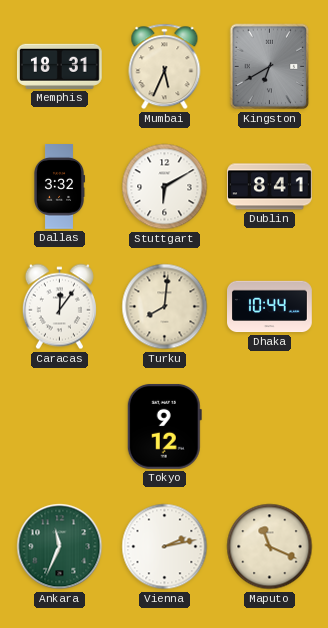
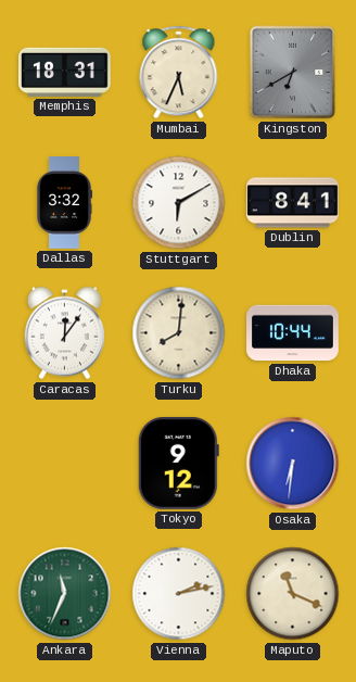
Osaka: none -> 6:31 (293, 464)
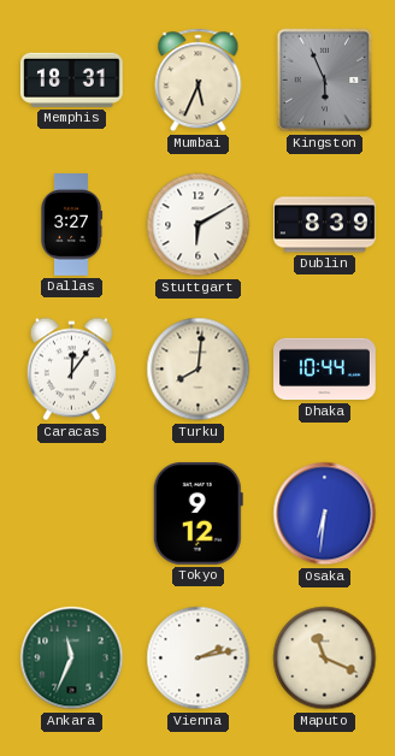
Kingston: 6:40 -> 5:56 (325, 81)
Dallas: 3:32 -> 3:27 (71, 225)
Dublin: 8:41 -> 8:39 (325, 225)
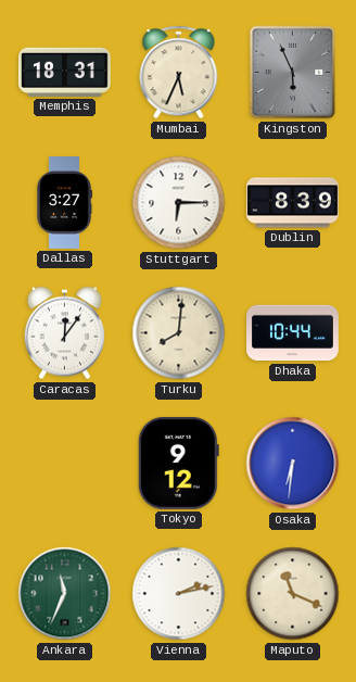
Stuttgart: 6:10 -> 6:15 (179, 203)
